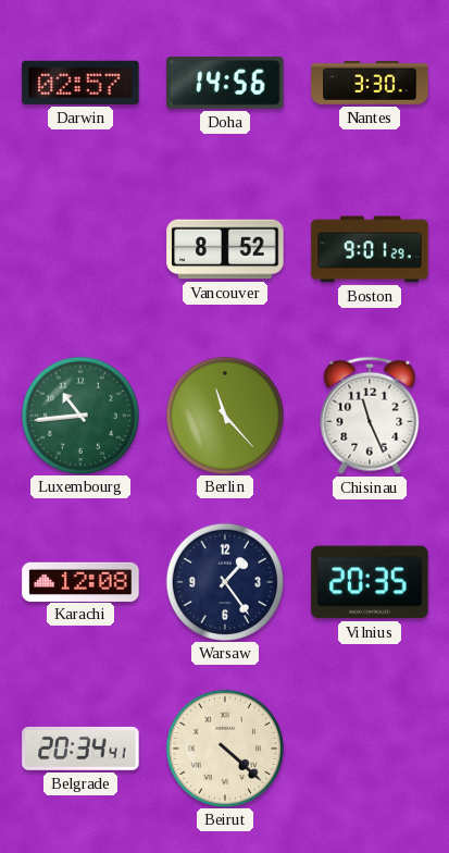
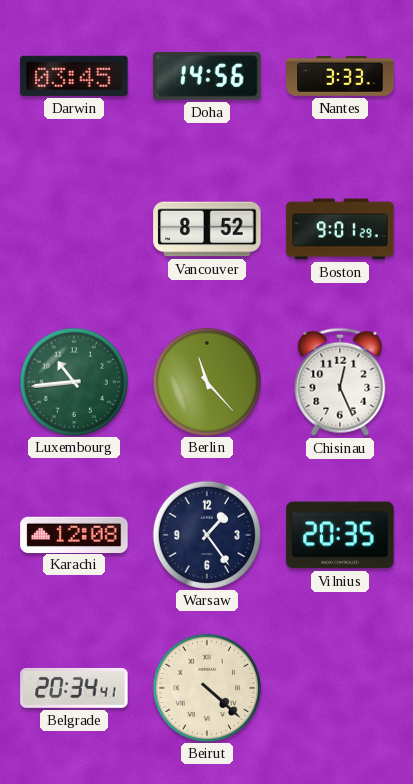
Darwin: 02:57 -> 03:45 (74, 76)
Nantes: 3:30 -> 3:33 (340, 77)
Chisinau: 11:26 -> 12:26 (340, 382)
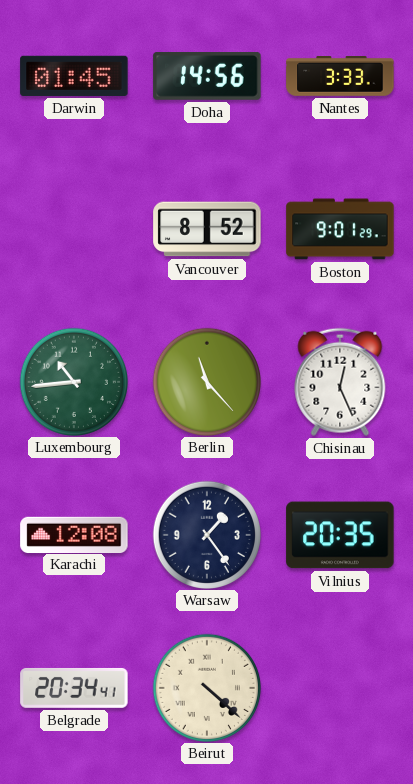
Darwin: 03:45 -> 01:45 (74, 76)
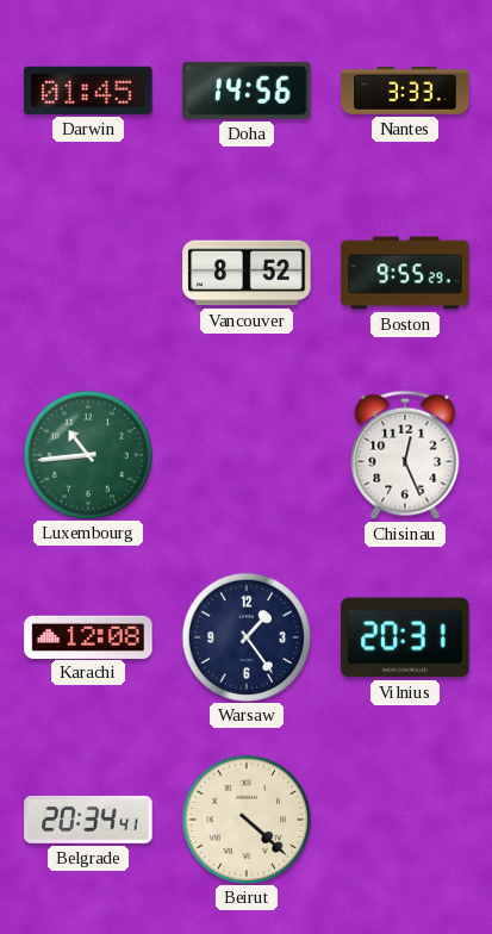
Boston: 9:01 -> 9:55 (405, 273)
Berlin: 11:23 -> none (206, 381)
Vilnius: 20:35 -> 20:31 (405, 637)
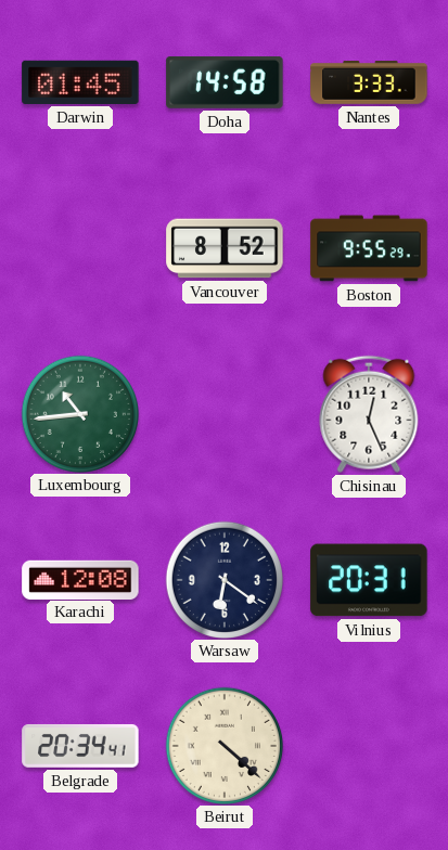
Doha: 14:56 -> 14:58 (225, 83)
Warsaw: 1:24 -> 6:21 (223, 579)
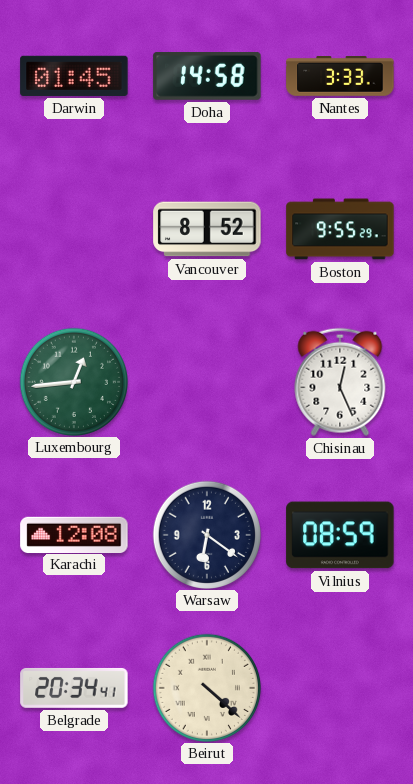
Luxembourg: 10:44 -> 12:44 (73, 381)
Vilnius: 20:31 -> 08:59 (340, 535)
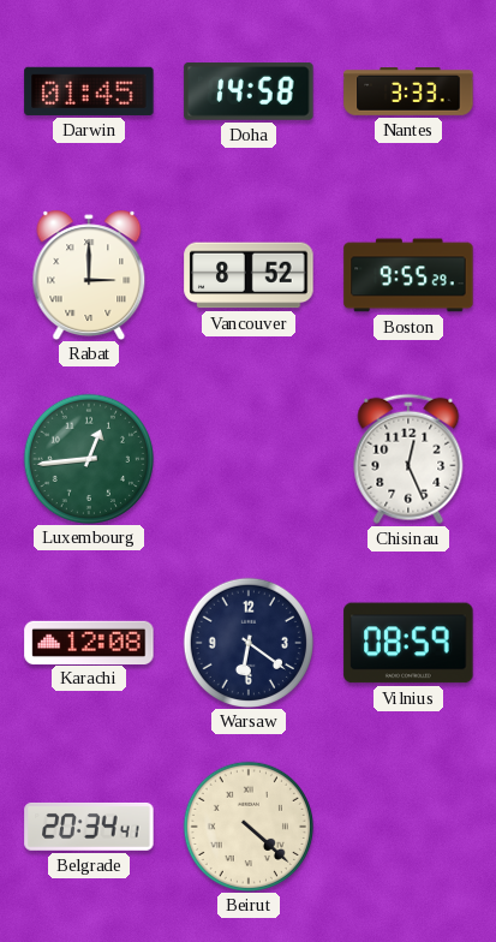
Rabat: none -> 3:00 (89, 274)
